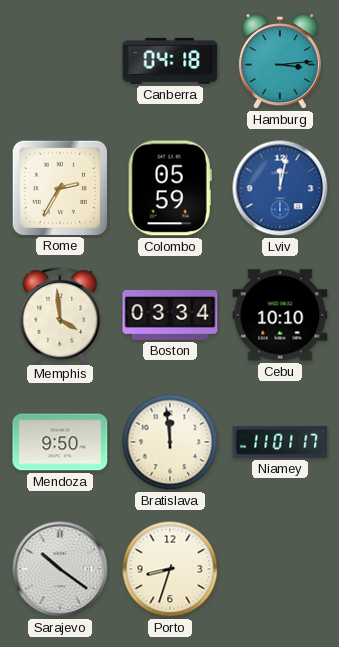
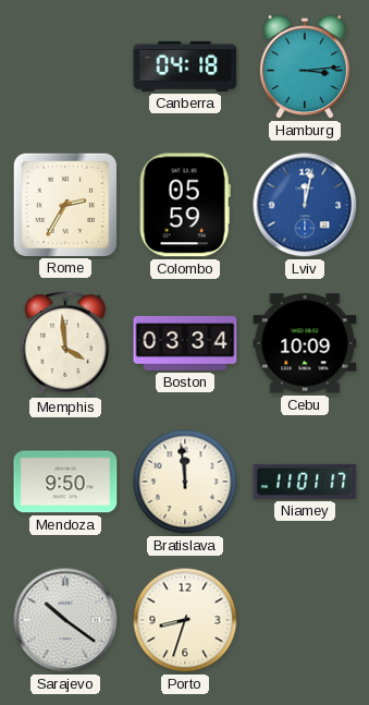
Cebu: 10:10 -> 10:09 (305, 343)
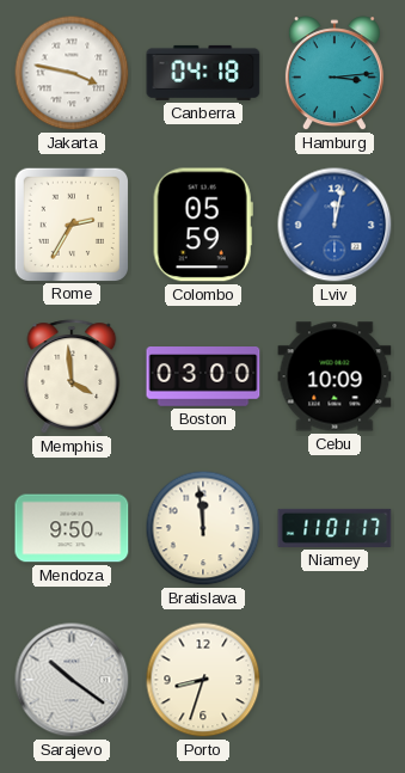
Jakarta: none -> 3:47 (72, 73)
Boston: 03:34 -> 03:00 (203, 378)
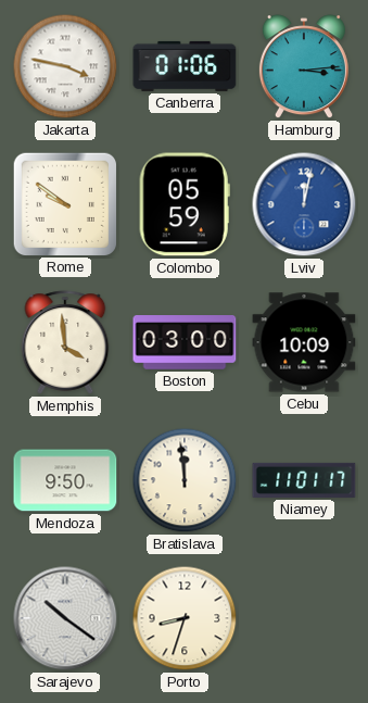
Canberra: 04:18 -> 01:06 (185, 66)
Rome: 2:35 -> 9:51 (64, 203)
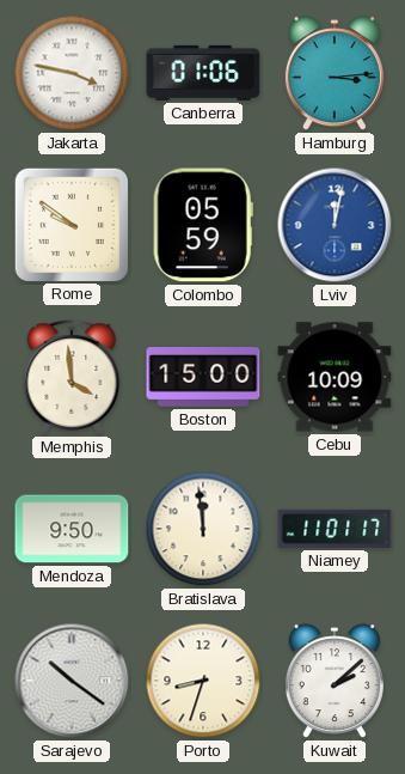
Boston: 03:00 -> 15:00 (203, 378)
Kuwait: none -> 2:08 (335, 682)
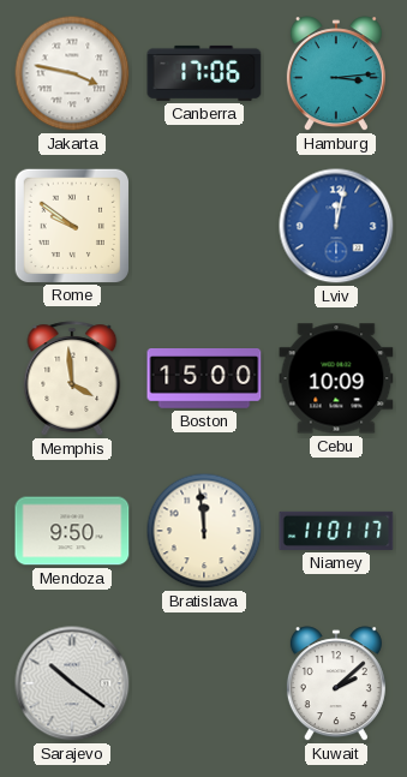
Canberra: 01:06 -> 17:06 (204, 73)
Colombo: 05:59 -> none (203, 225)
Porto: 8:33 -> none (203, 681)
